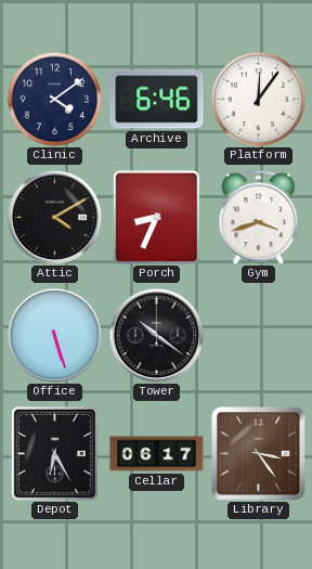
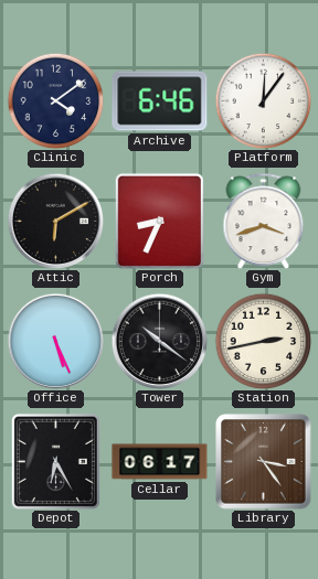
Attic: 4:10 -> 6:10 (55, 221)
Office: 5:27 -> 5:26 (55, 341)
Station: none -> 2:43 (263, 341)
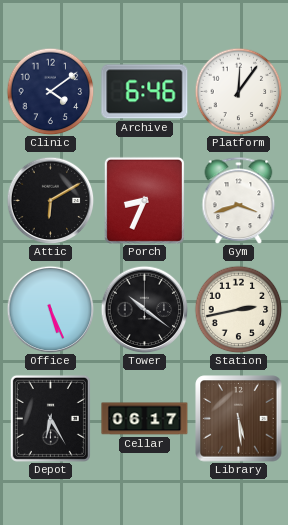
Library: 3:24 -> 5:29 (239, 419)
